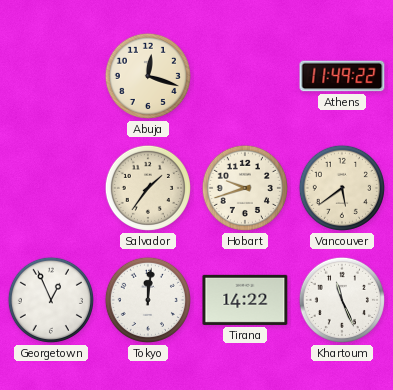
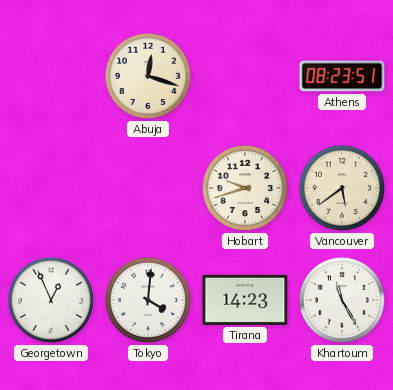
Athens: 11:49 -> 08:23 (342, 76)
Salvador: 1:36 -> none (148, 188)
Tokyo: 12:01 -> 4:01 (148, 300)
Tirana: 14:22 -> 14:23 (245, 300)
Khartoum: 11:26 -> 11:25 (342, 300)
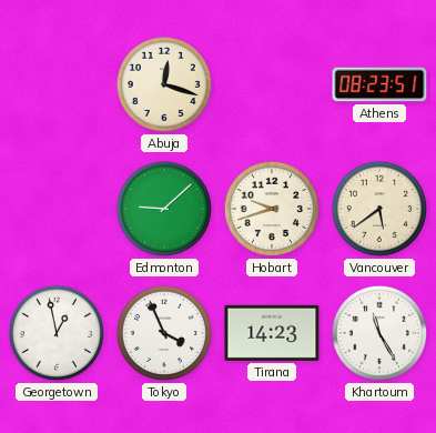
Edmonton: none -> 9:08 (164, 209)
Georgetown: 12:56 -> 12:58 (57, 333)
Tokyo: 4:01 -> 3:56 (164, 333)
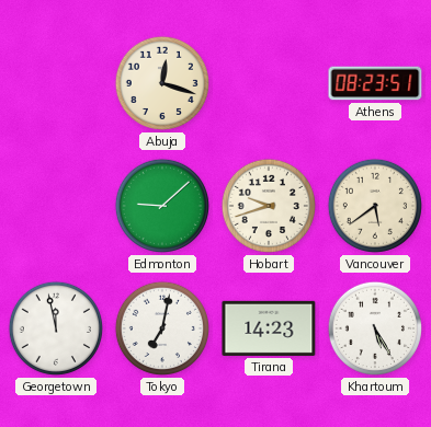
Georgetown: 12:58 -> 11:58 (56, 328)
Tokyo: 3:56 -> 7:02 (162, 328)
Khartoum: 11:25 -> 5:25 (375, 328)
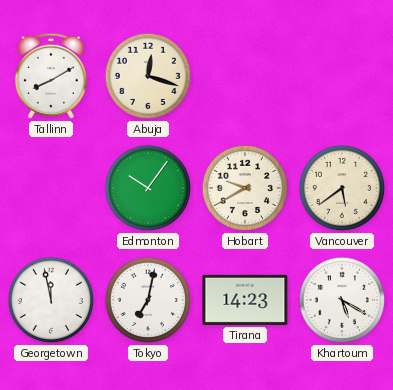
Tallinn: none -> 8:10 (51, 76)
Athens: 08:23 -> none (375, 83)
Edmonton: 9:08 -> 10:06 (148, 188)
Hobart: 9:42 -> 9:40 (245, 188)
Khartoum: 5:25 -> 5:20 (342, 300)
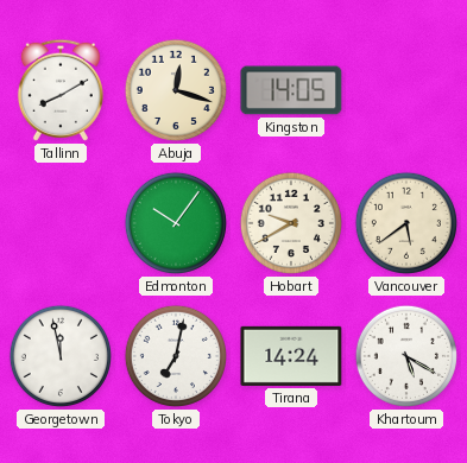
Kingston: none -> 14:05 (291, 90)
Tirana: 14:23 -> 14:24 (291, 356)
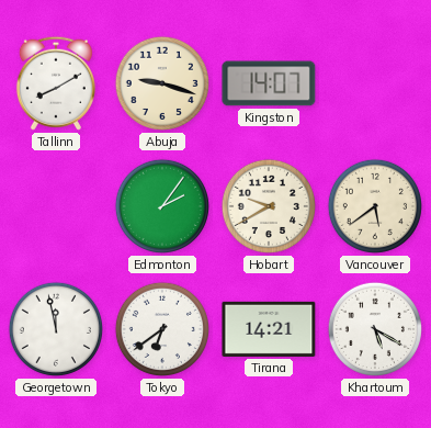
Abuja: 12:18 -> 9:18 (162, 83)
Kingston: 14:05 -> 14:07 (269, 83)
Edmonton: 10:06 -> 2:06 (162, 206)
Tokyo: 7:02 -> 6:39 (162, 329)
Tirana: 14:24 -> 14:21 (269, 329)
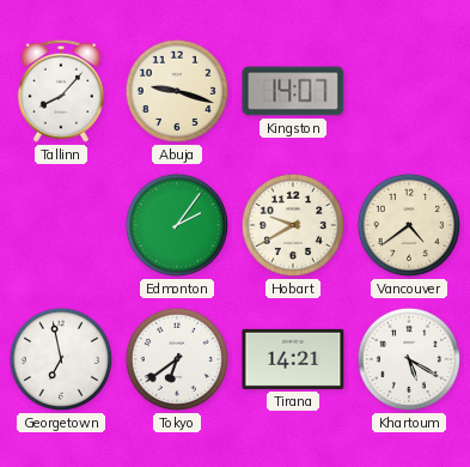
Tallinn: 8:10 -> 8:07 (61, 91)
Vancouver: 5:39 -> 4:39 (409, 225)
Georgetown: 11:58 -> 6:58 (61, 359)
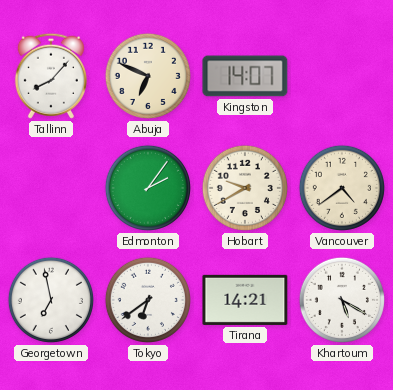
Abuja: 9:18 -> 6:49 (148, 76)
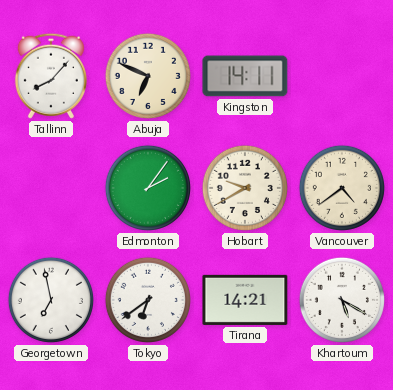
Kingston: 14:07 -> 14:11 (245, 76)
